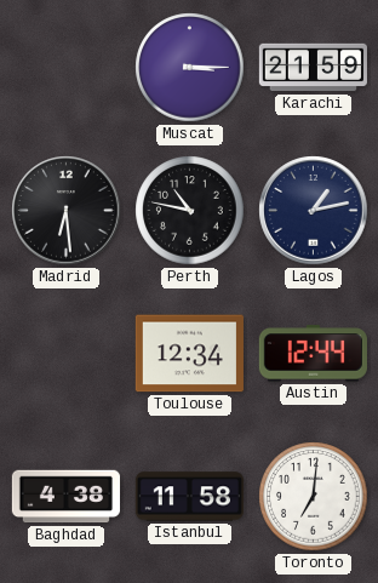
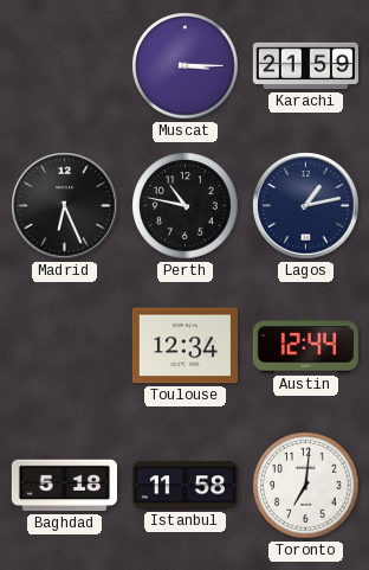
Madrid: 6:29 -> 6:26 (65, 206)
Baghdad: 4:38 -> 5:18 (64, 486)
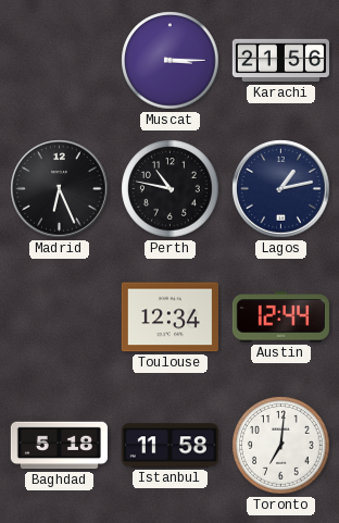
Karachi: 21:59 -> 21:56 (280, 61)
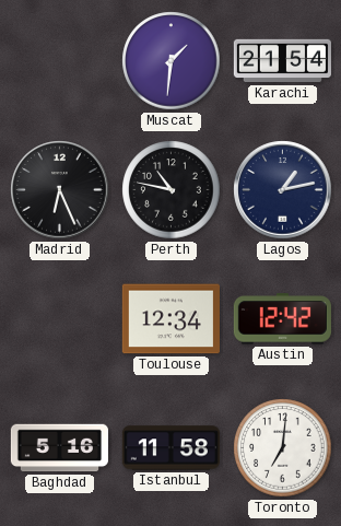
Muscat: 3:15 -> 1:31 (172, 61)
Karachi: 21:56 -> 21:54 (282, 61)
Austin: 12:44 -> 12:42 (282, 319)
Baghdad: 5:18 -> 5:16 (59, 448)
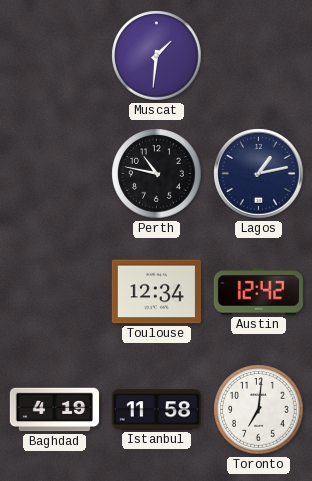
Karachi: 21:54 -> none (282, 61)
Madrid: 6:26 -> none (60, 190)
Baghdad: 5:16 -> 4:19 (54, 410)
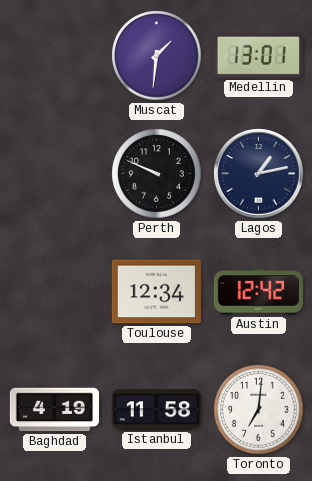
Medellin: none -> 13:01 (258, 55)
Perth: 10:47 -> 9:49 (157, 174)
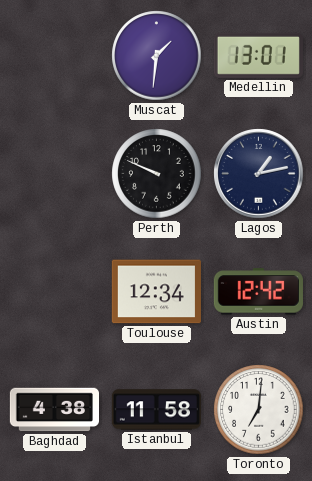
Baghdad: 4:19 -> 4:38 (54, 410)
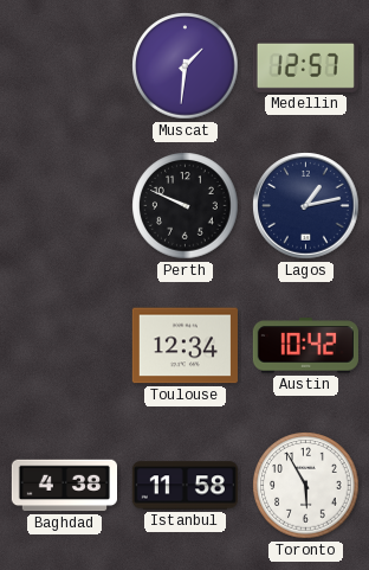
Medellin: 13:01 -> 12:57 (305, 65)
Austin: 12:42 -> 10:42 (305, 346)
Toronto: 7:01 -> 5:55 (306, 486)
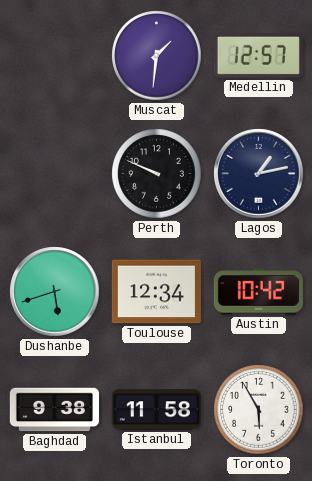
Dushanbe: none -> 5:42 (55, 292)
Baghdad: 4:38 -> 9:38 (54, 410)
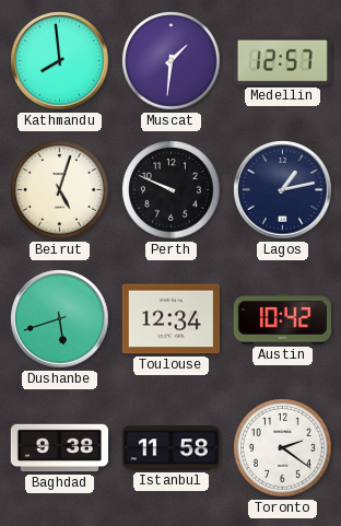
Kathmandu: none -> 7:59 (60, 61)
Beirut: none -> 5:03 (60, 190)
Toronto: 5:55 -> 2:21 (283, 448)
